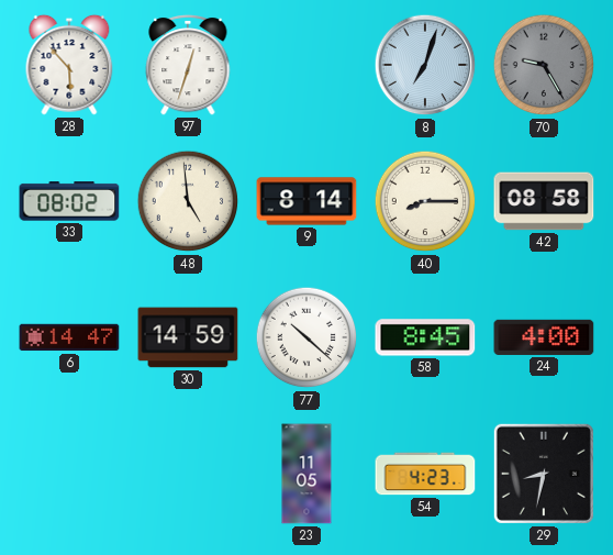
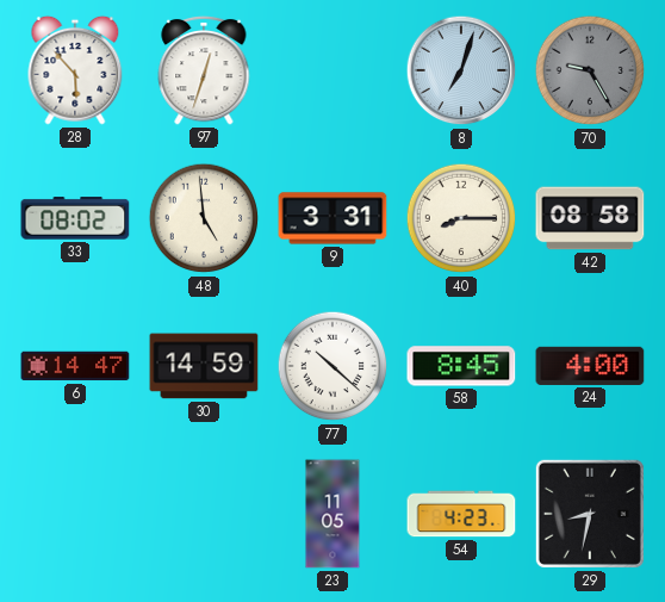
9: 8:14 -> 3:31 (332, 218)
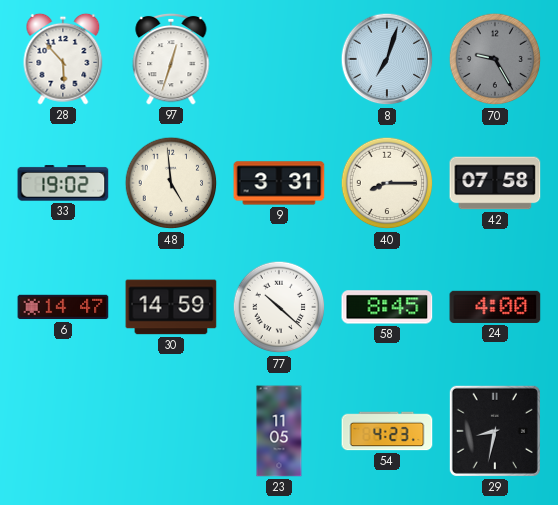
33: 08:02 -> 19:02 (63, 183)
42: 08:58 -> 07:58 (495, 183)
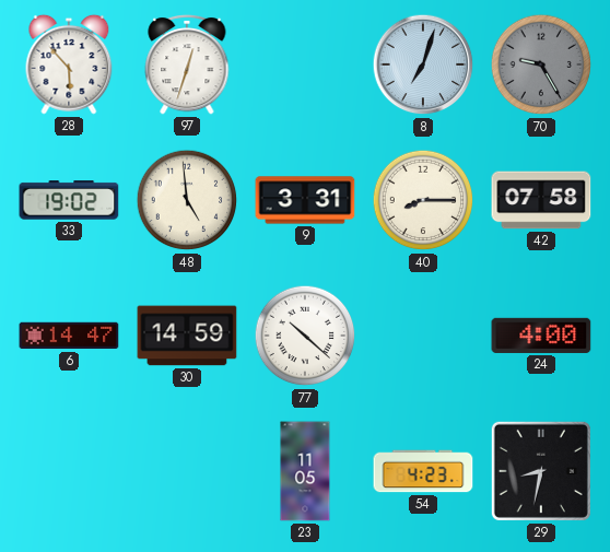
58: 8:45 -> none (387, 307)
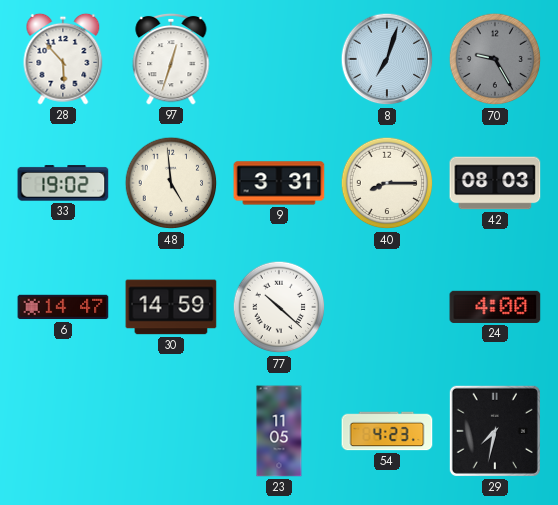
42: 07:58 -> 08:03 (495, 183)
29: 8:32 -> 7:32 (495, 431)
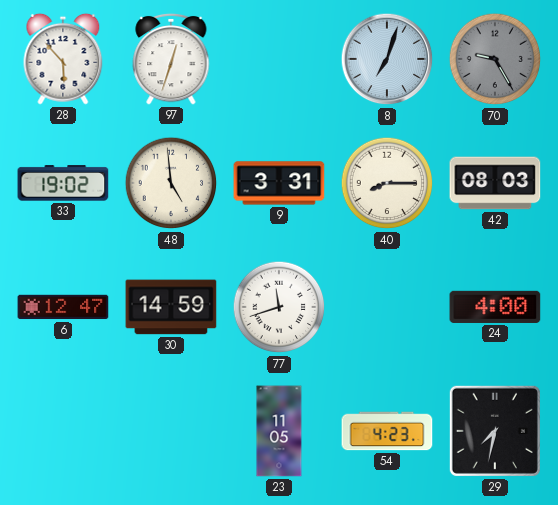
6: 14:47 -> 12:47 (63, 307)
77: 10:22 -> 11:42 (279, 307)
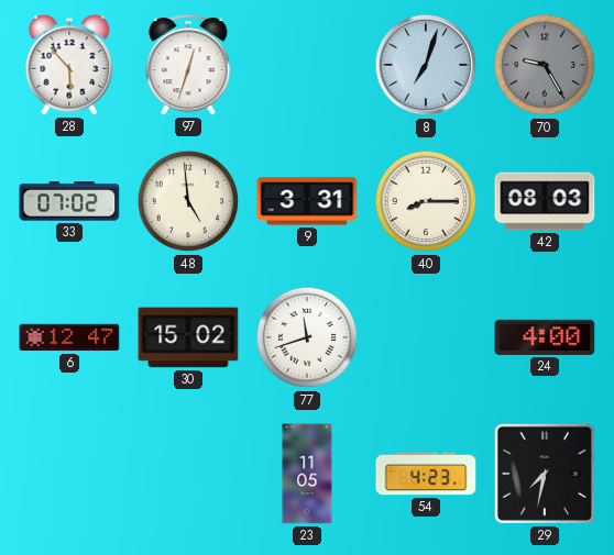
33: 19:02 -> 07:02 (69, 201)
30: 14:59 -> 15:02 (188, 337)
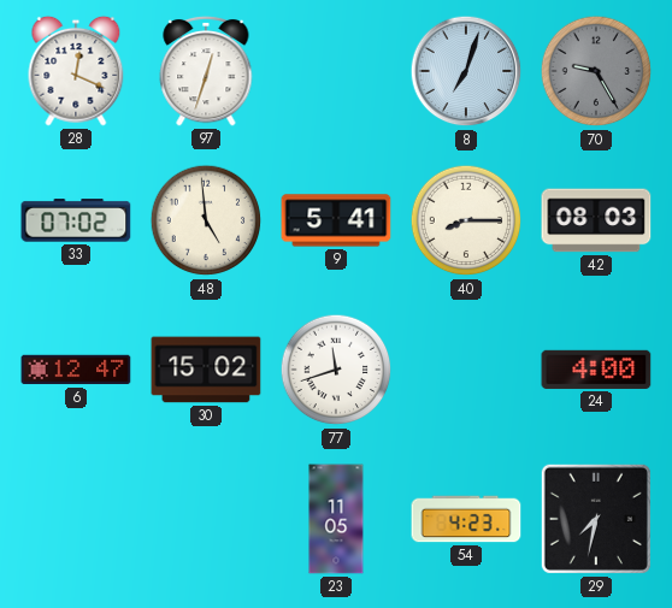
28: 5:53 -> 12:19 (76, 71)
9: 3:31 -> 5:41 (336, 220)
